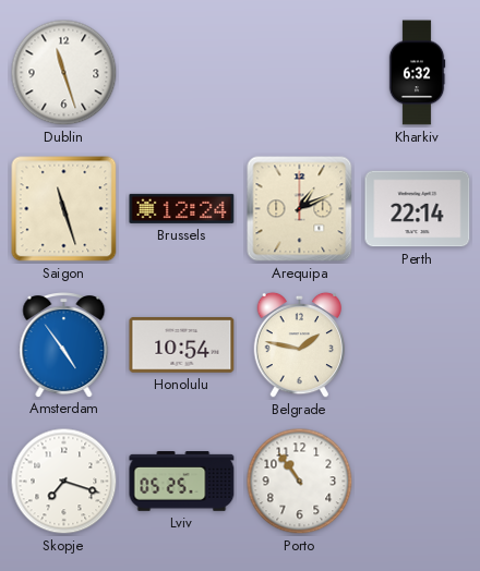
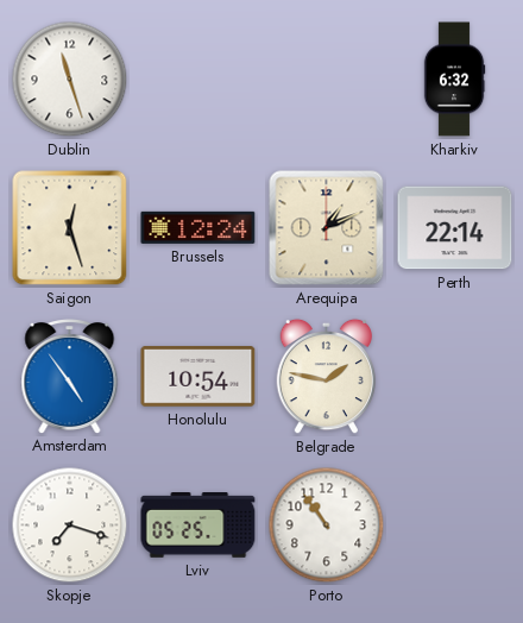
Saigon: 11:27 -> 12:27 (70, 228)
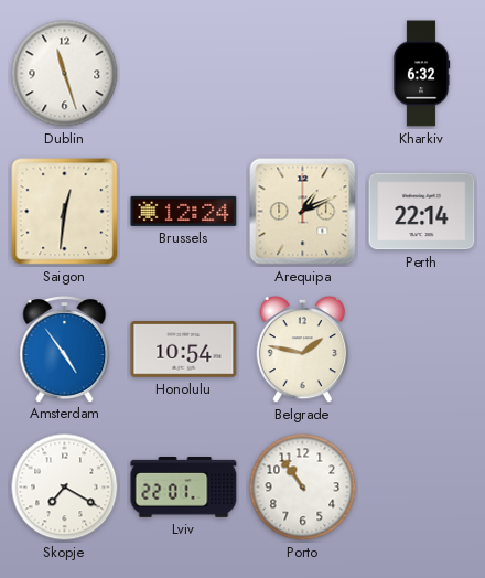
Saigon: 12:27 -> 12:31 (65, 212)
Skopje: 7:18 -> 7:20 (65, 488)
Lviv: 05:25 -> 22:01 (184, 488)
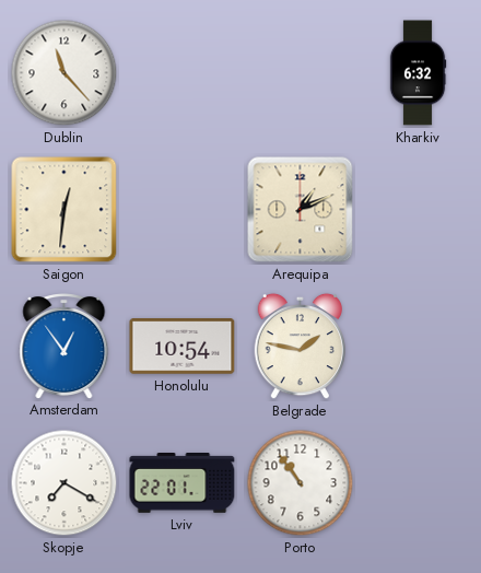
Dublin: 11:27 -> 11:23 (64, 73)
Brussels: 12:24 -> none (184, 211)
Perth: 22:14 -> none (422, 212)
Amsterdam: 4:54 -> 12:54 (64, 347)
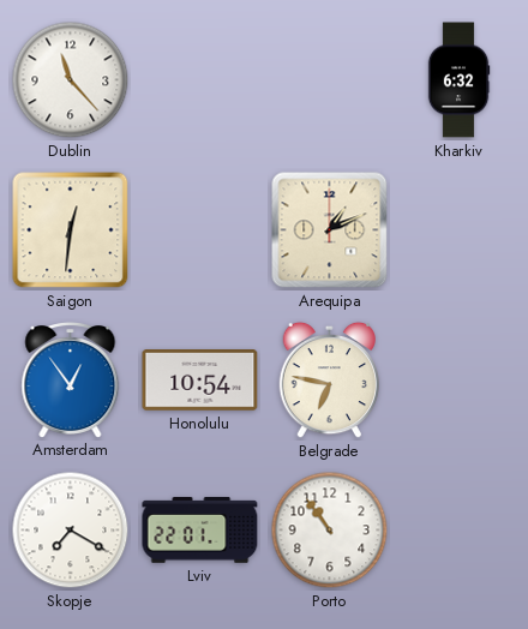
Belgrade: 1:47 -> 6:47 (330, 381)
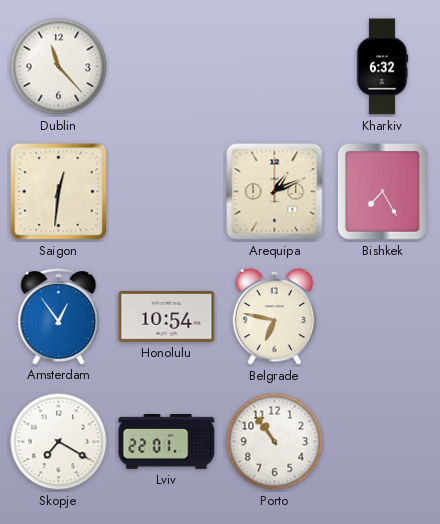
Bishkek: none -> 7:25 (382, 191)
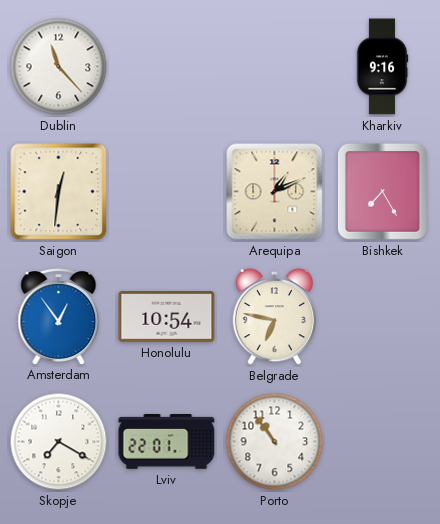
Kharkiv: 6:32 -> 9:16 (382, 67)
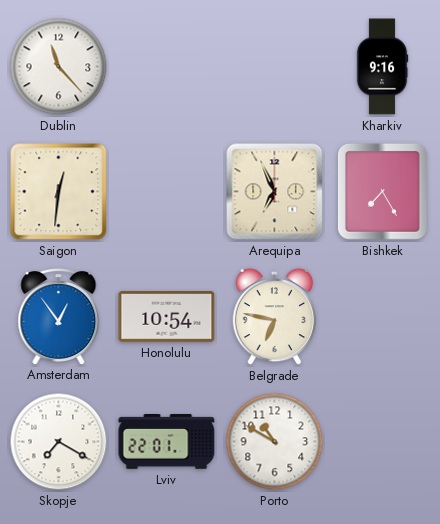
Arequipa: 1:11 -> 6:56 (275, 192)
Porto: 10:54 -> 10:50 (275, 442)
